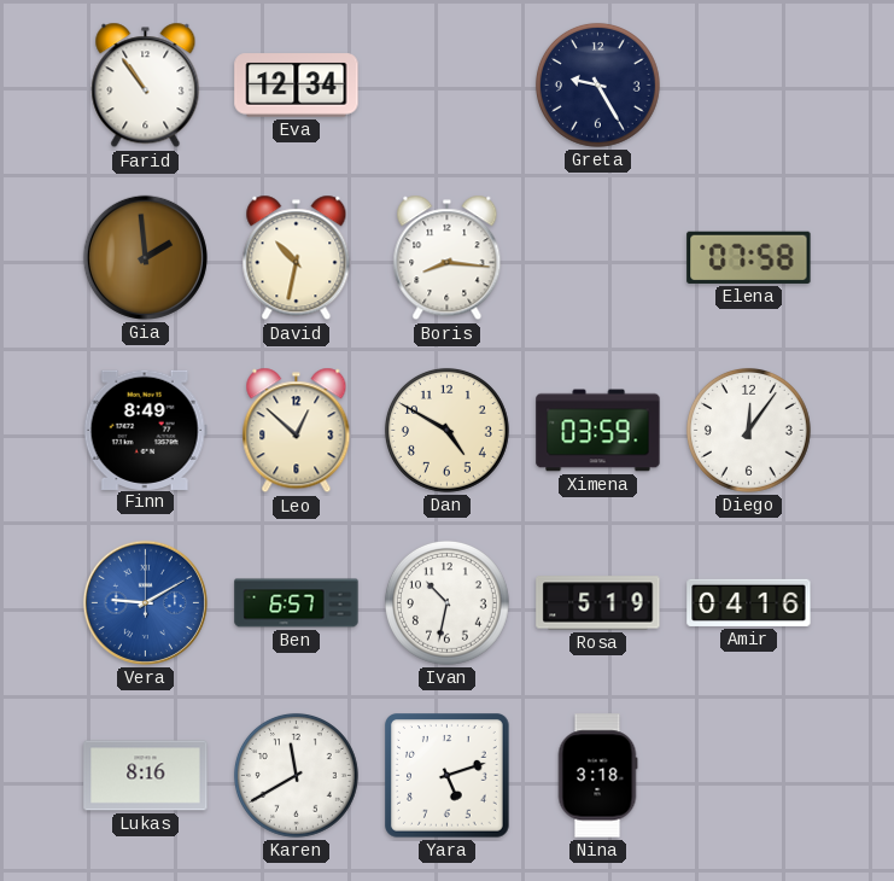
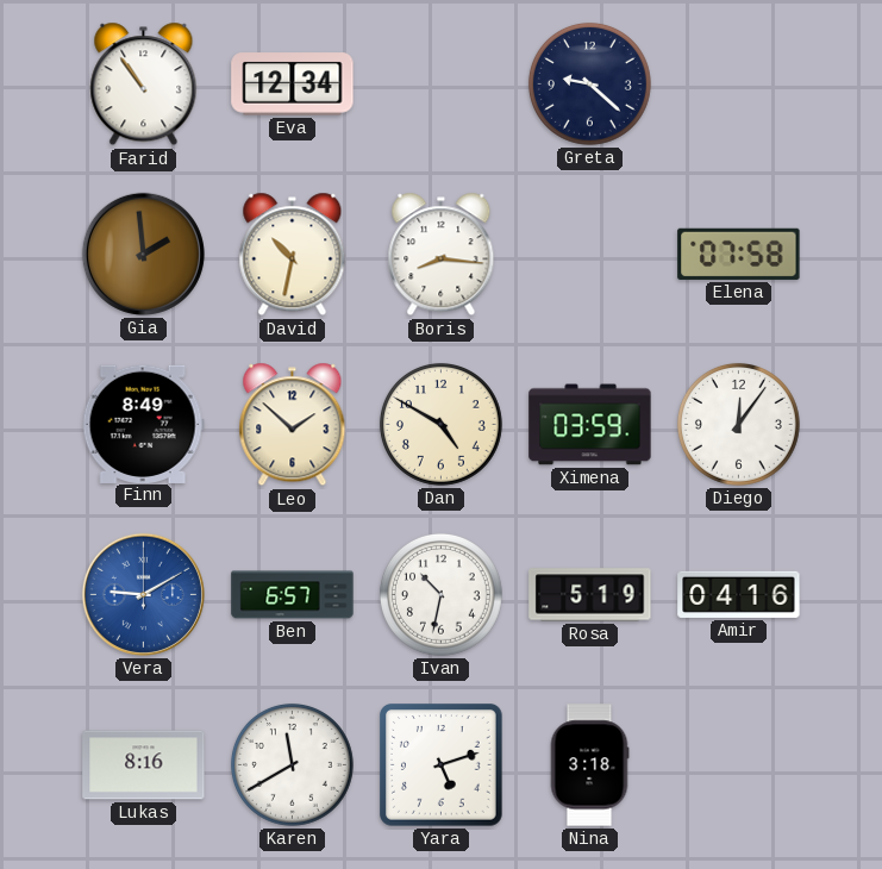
Greta: 9:25 -> 9:22 (589, 83)
Leo: 12:52 -> 1:52 (293, 425)
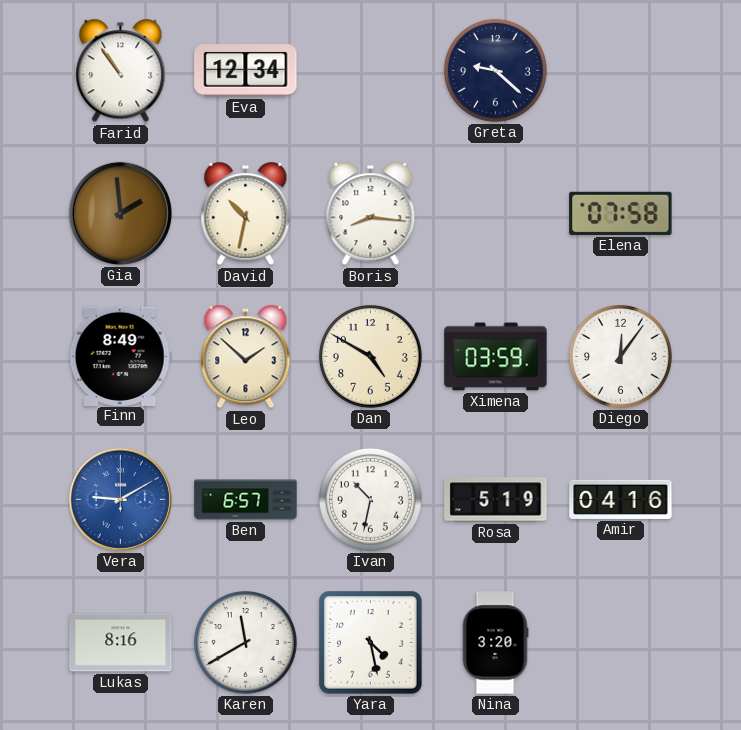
Yara: 5:12 -> 4:28 (371, 643)
Nina: 3:18 -> 3:20 (495, 643)
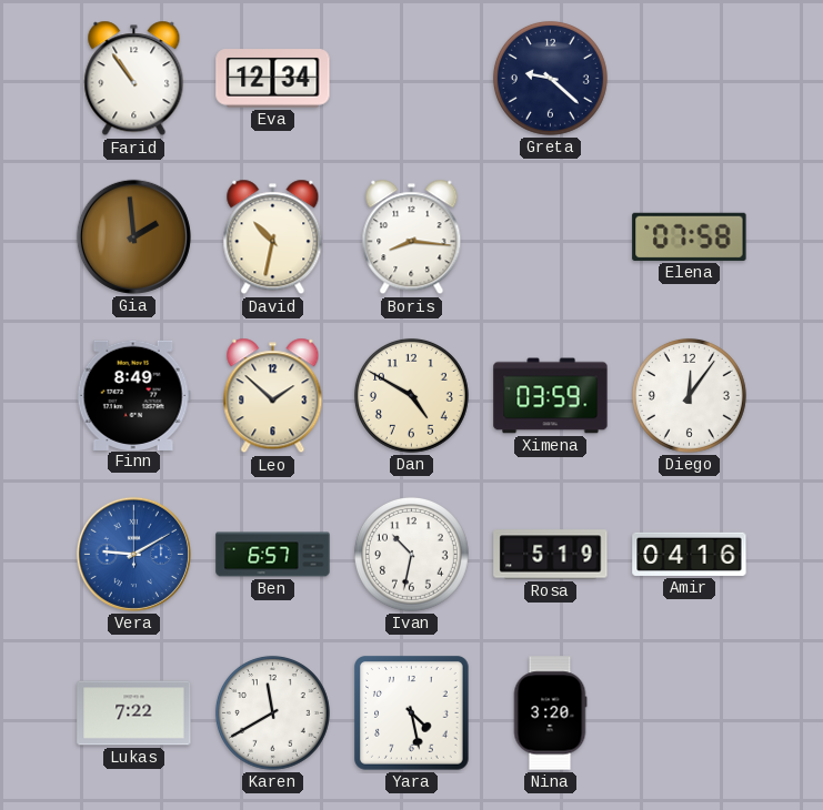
Lukas: 8:16 -> 7:22 (134, 713)
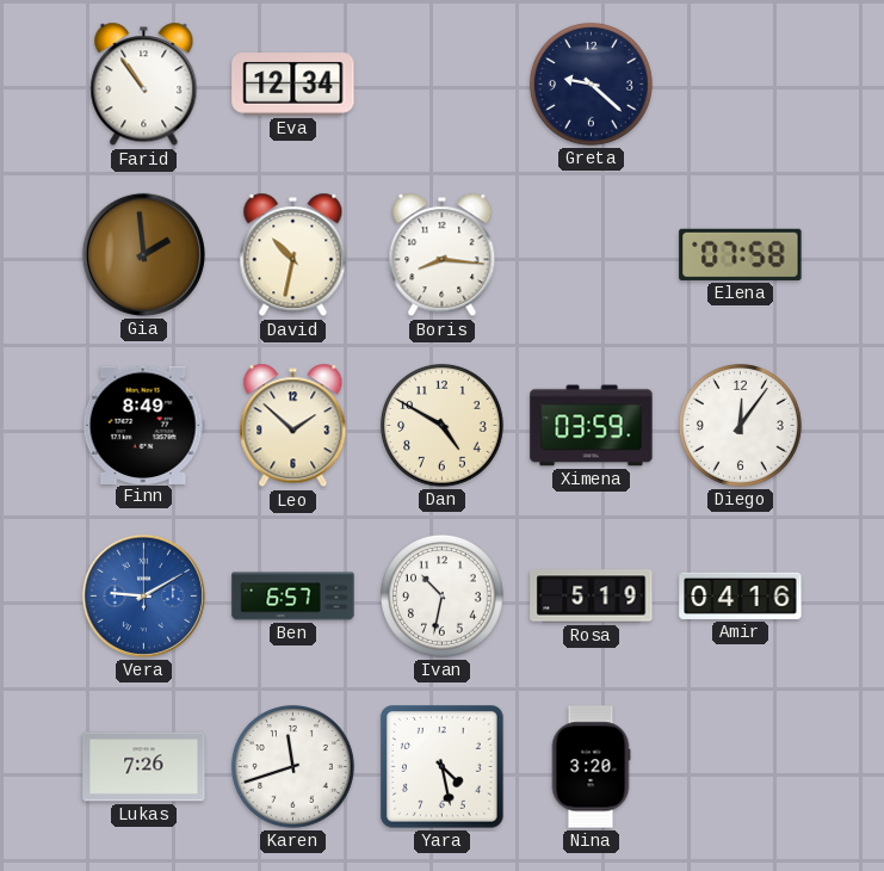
Lukas: 7:22 -> 7:26 (144, 767)
Karen: 11:40 -> 11:42 (292, 766)
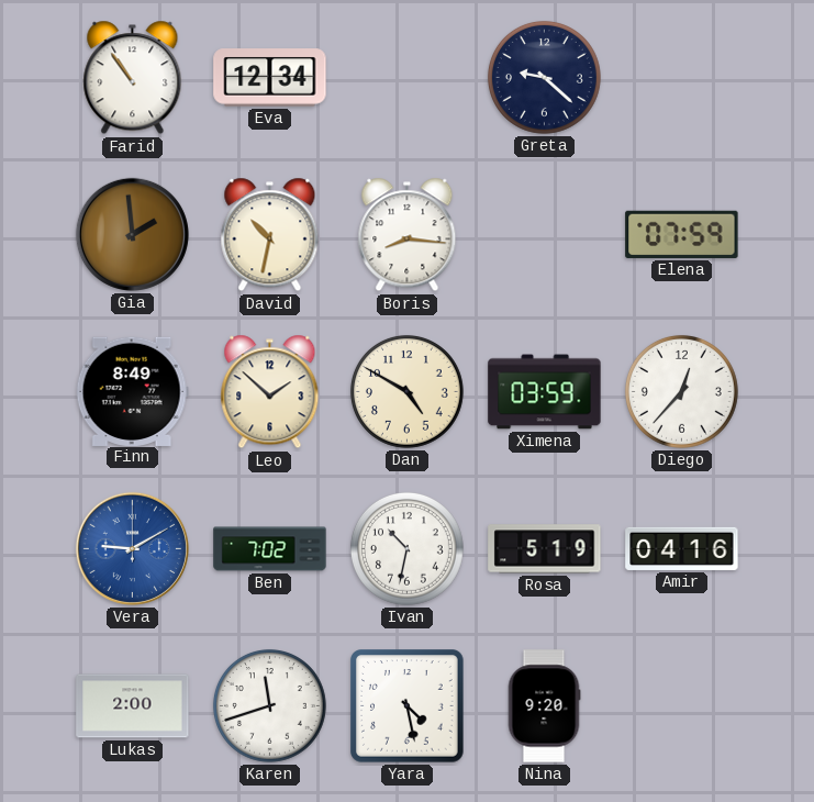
Elena: 07:58 -> 07:59 (682, 234)
Diego: 12:06 -> 12:37 (681, 391)
Ben: 6:57 -> 7:02 (270, 549)
Lukas: 7:26 -> 2:00 (133, 706)
Nina: 3:20 -> 9:20 (544, 706)
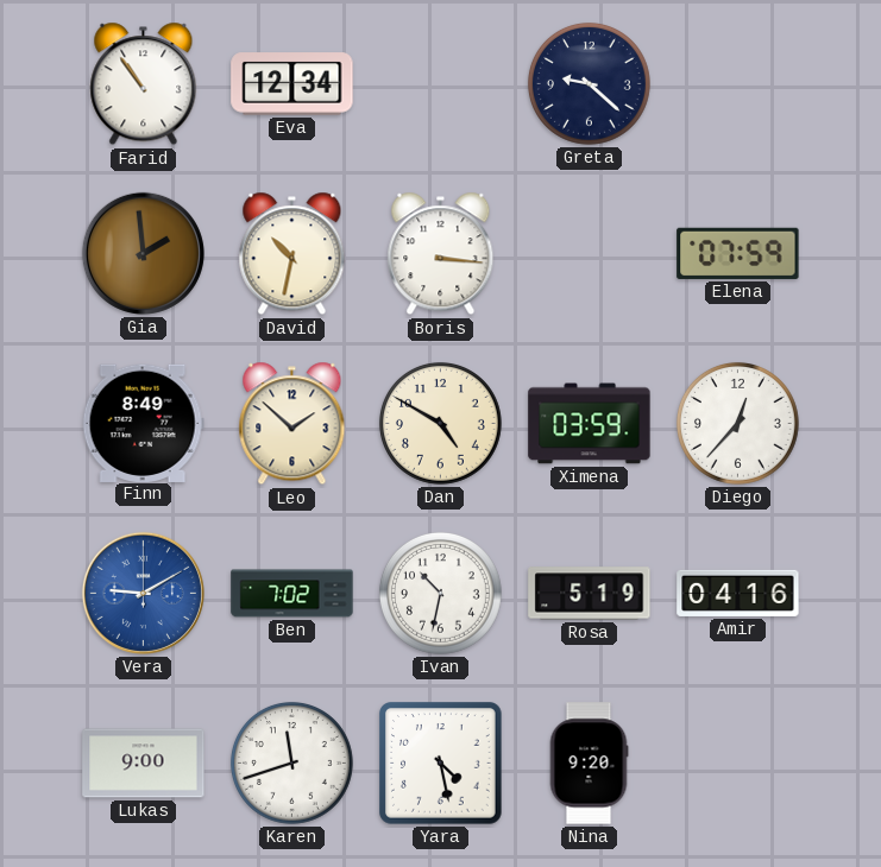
Boris: 8:16 -> 3:16 (441, 254)
Lukas: 2:00 -> 9:00 (144, 764)
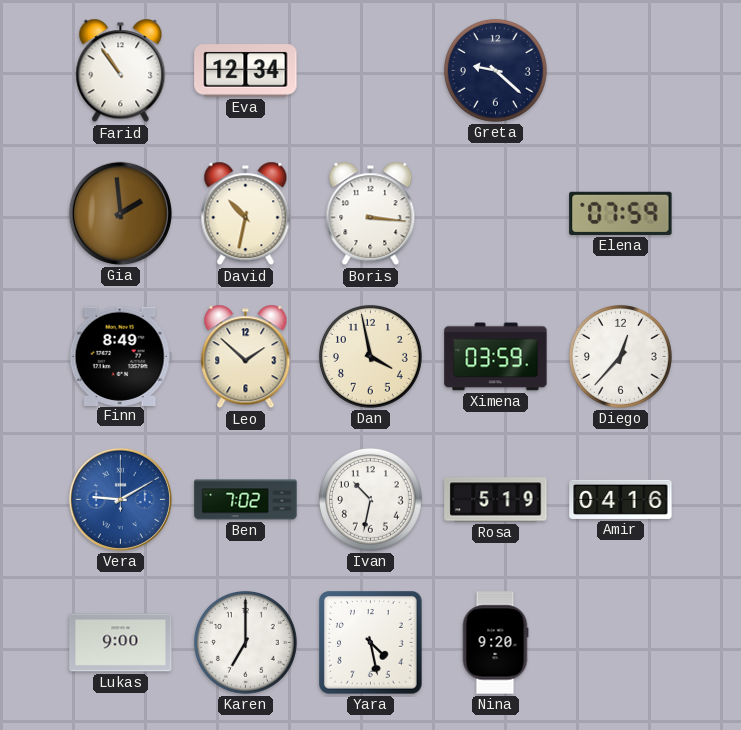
Dan: 4:50 -> 3:58 (370, 356)
Karen: 11:42 -> 7:00 (245, 642)
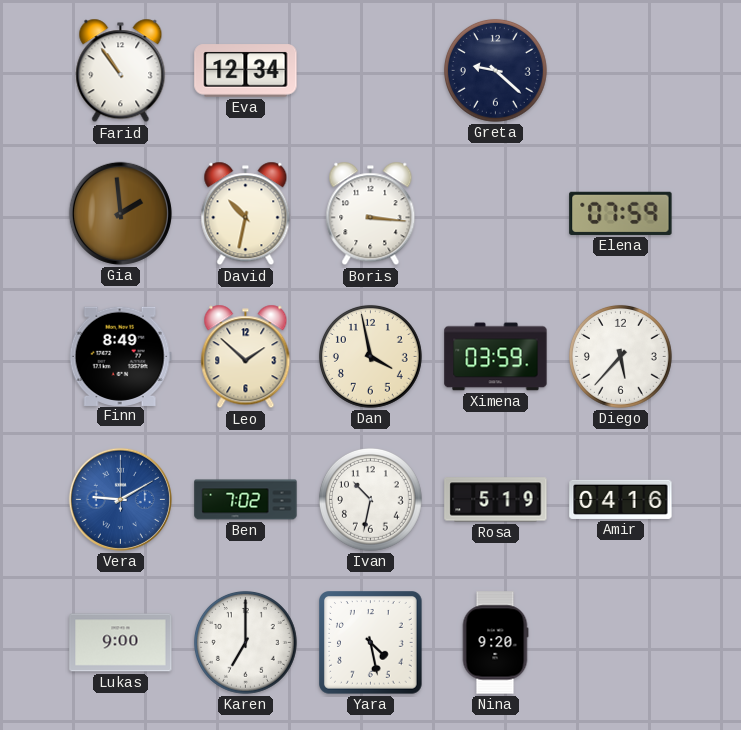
Diego: 12:37 -> 5:37 (620, 356)
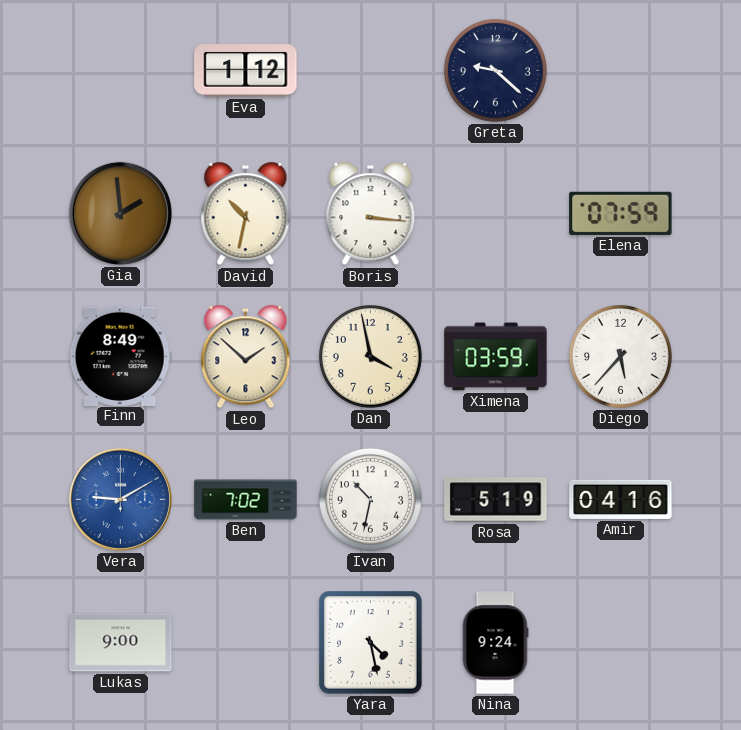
Farid: 10:54 -> none (121, 71)
Eva: 12:34 -> 1:12 (246, 71)
Karen: 7:00 -> none (245, 642)
Nina: 9:20 -> 9:24 (495, 643)
